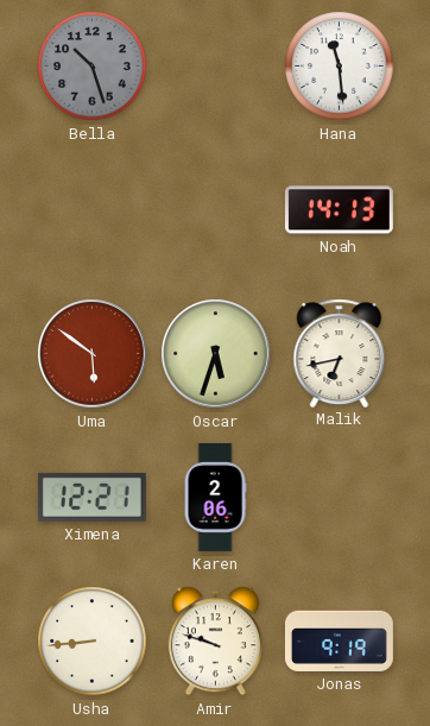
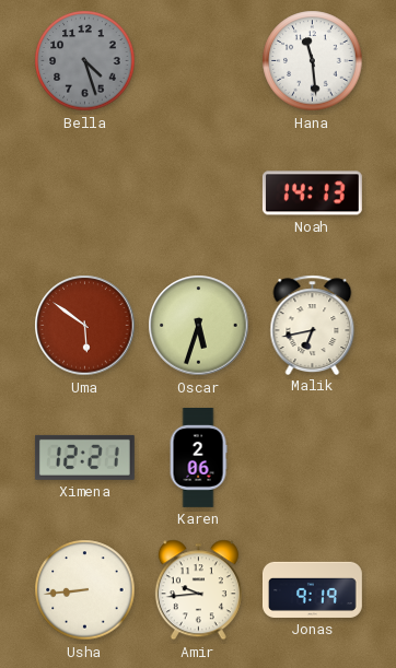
Bella: 10:27 -> 4:27 (85, 61)
Amir: 9:48 -> 9:44 (198, 590)
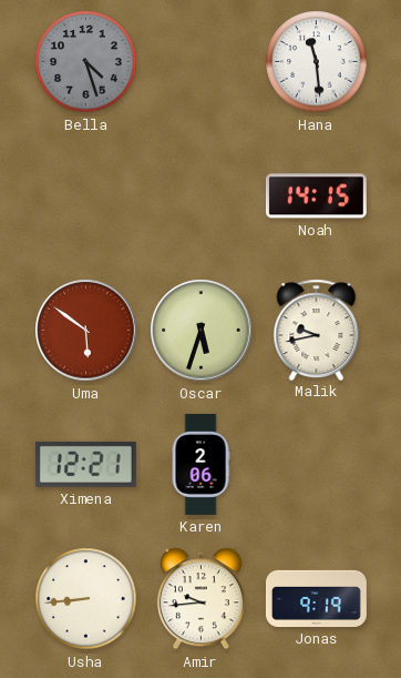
Noah: 14:13 -> 14:15 (316, 196)
Malik: 6:43 -> 9:43 (317, 330)
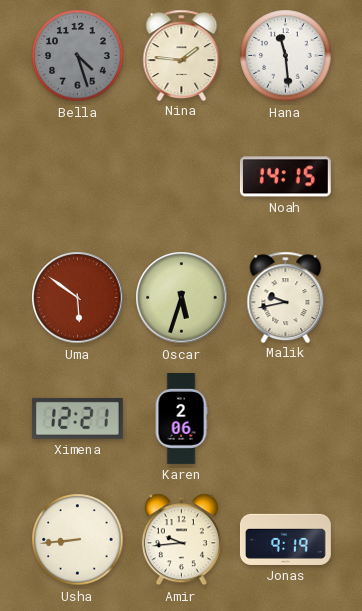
Nina: none -> 1:46 (182, 55)
